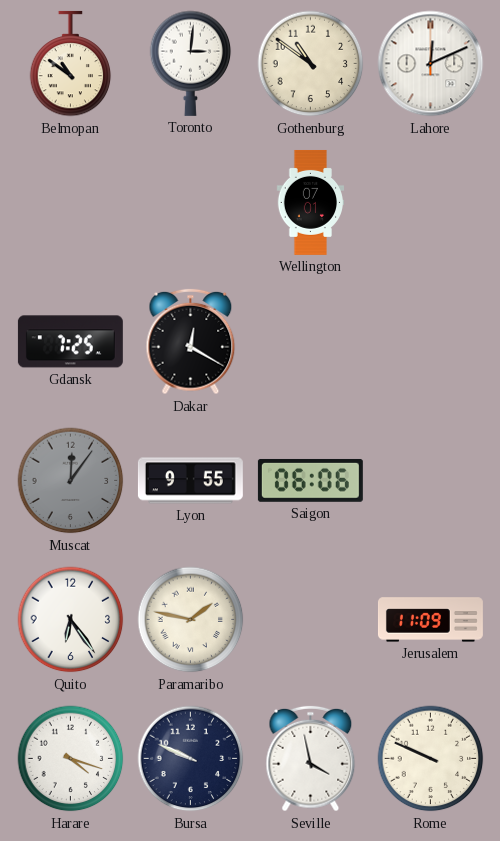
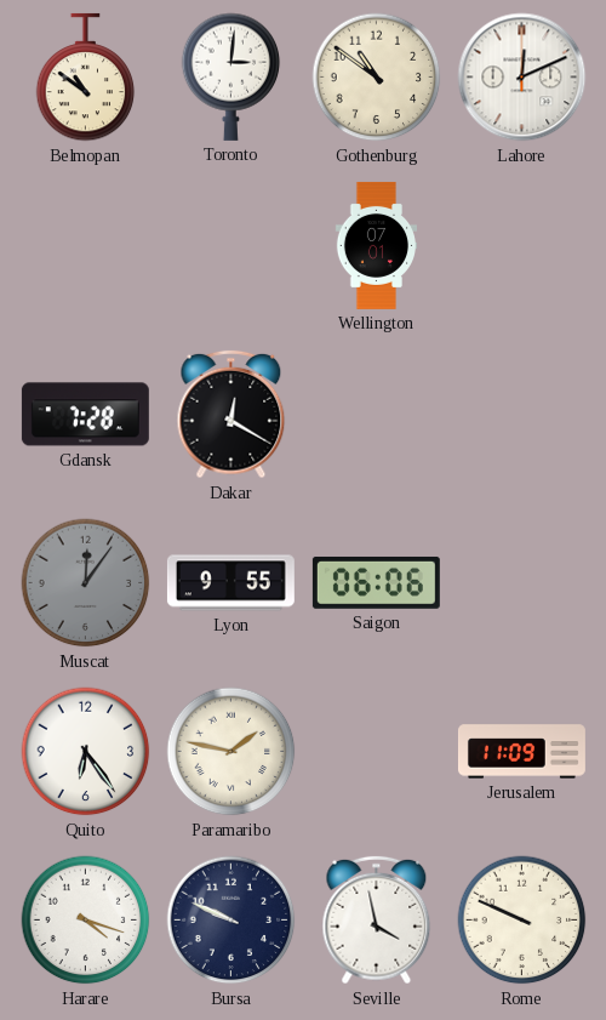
Gdansk: 7:25 -> 7:28 (85, 415)
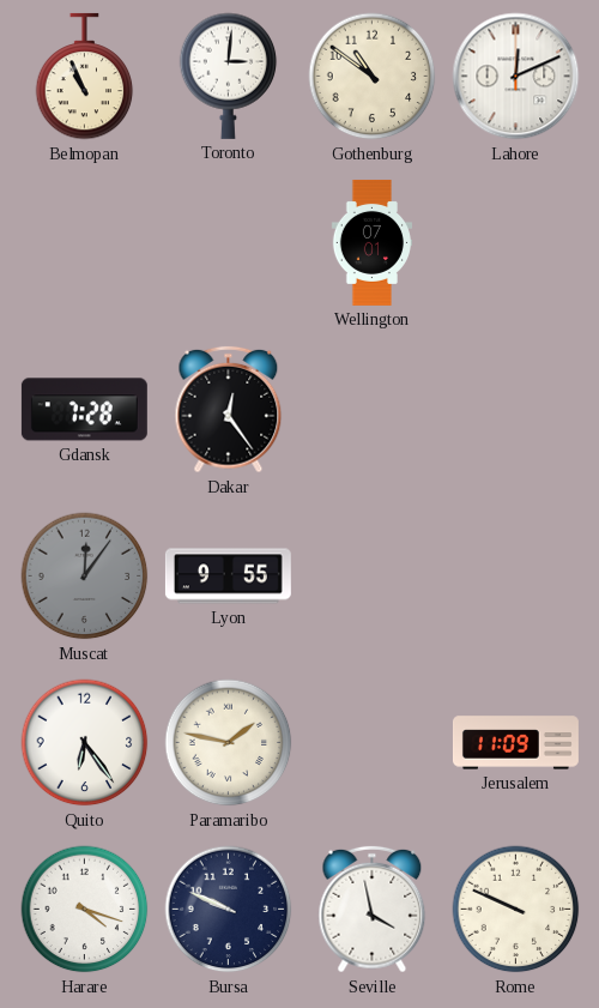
Belmopan: 10:51 -> 10:56 (85, 77)
Dakar: 12:20 -> 12:24 (229, 410)
Saigon: 06:06 -> none (376, 582)
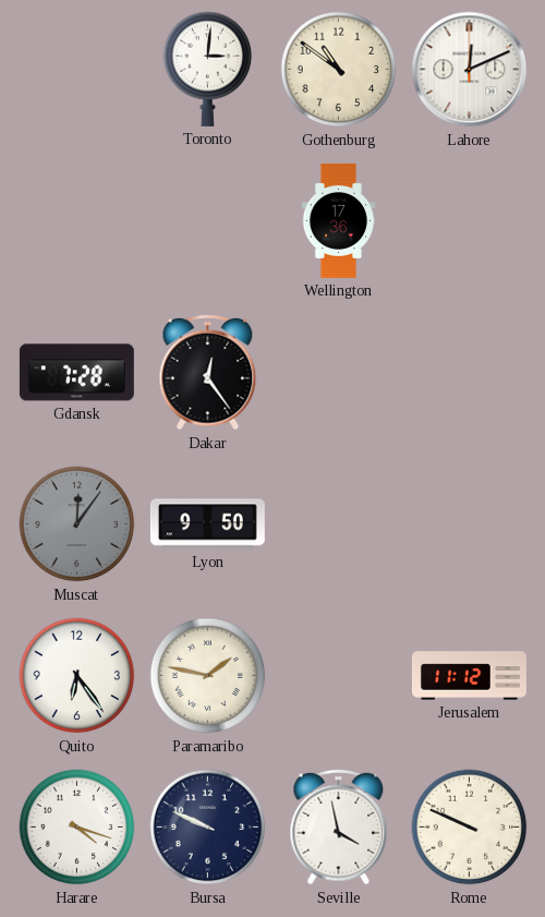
Belmopan: 10:56 -> none (85, 77)
Wellington: 07:01 -> 17:36 (339, 220)
Lyon: 9:55 -> 9:50 (207, 524)
Jerusalem: 11:09 -> 11:12 (469, 676)
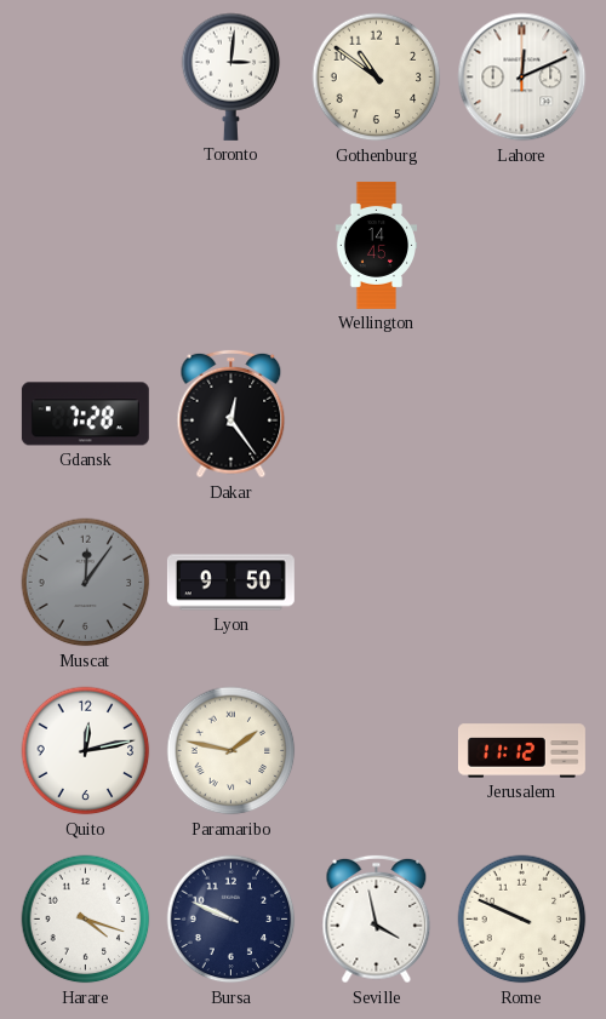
Wellington: 17:36 -> 14:45 (377, 245)
Quito: 6:24 -> 12:13 (86, 751)
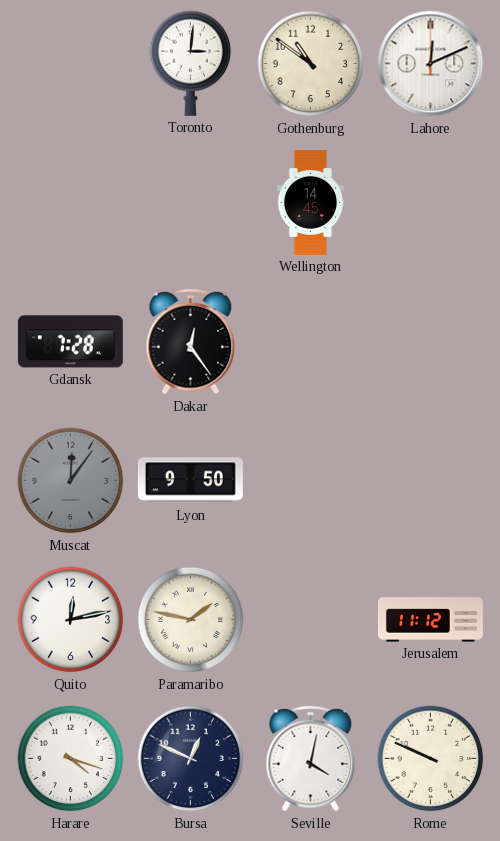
Bursa: 9:49 -> 12:49 (191, 759)
Seville: 3:58 -> 4:02 (311, 759)
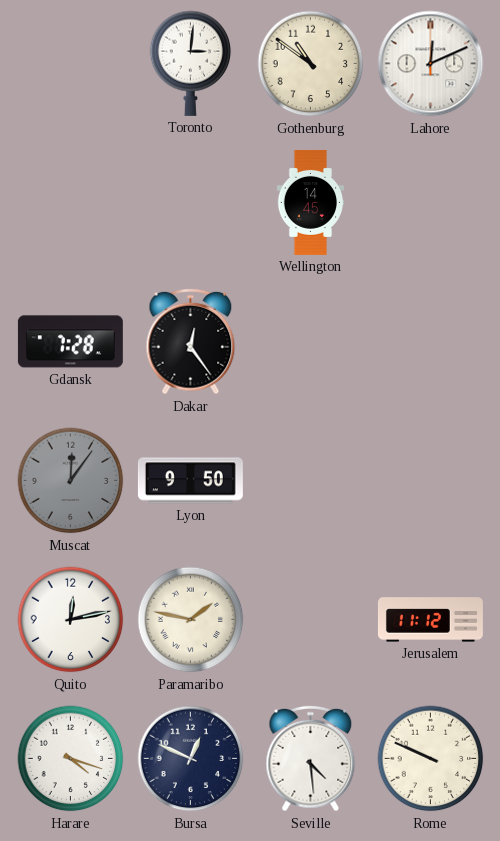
Seville: 4:02 -> 4:29 (311, 759)
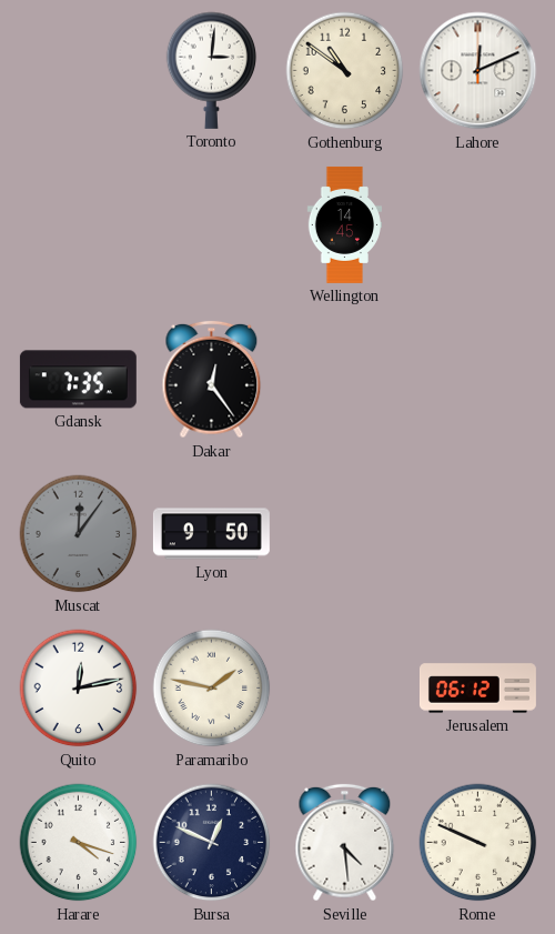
Gdansk: 7:28 -> 7:35 (78, 380)
Jerusalem: 11:12 -> 06:12 (477, 689)
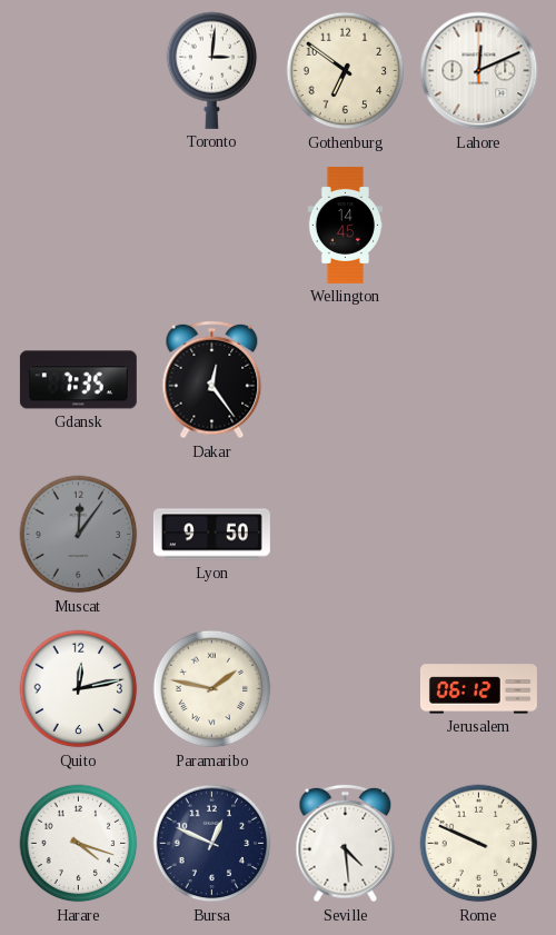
Gothenburg: 10:51 -> 6:51 (346, 71)
